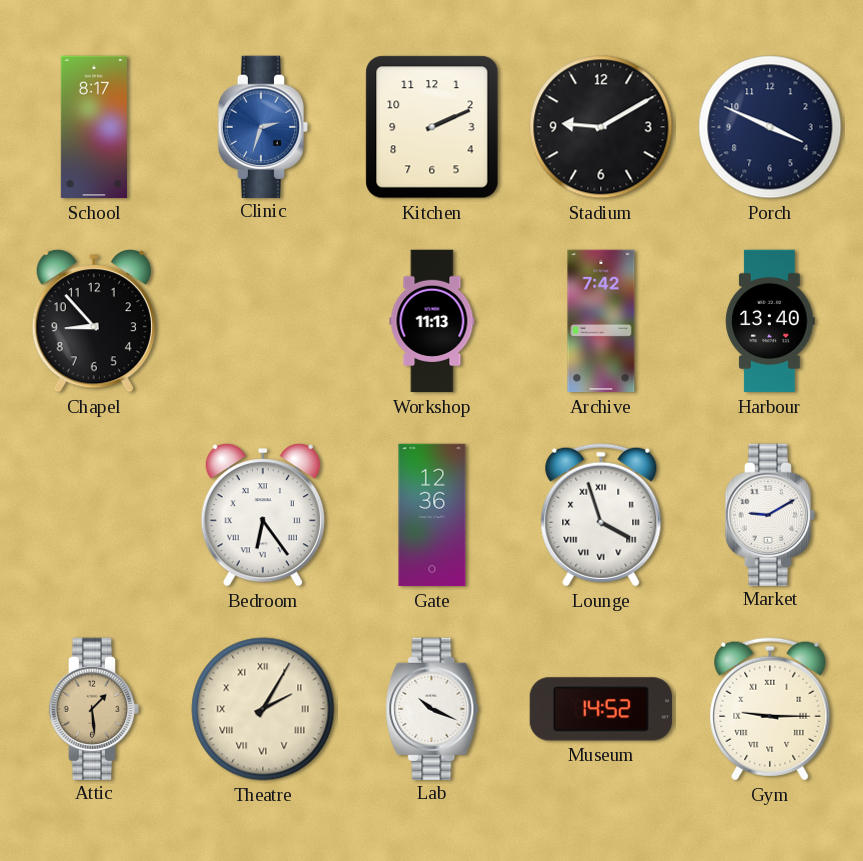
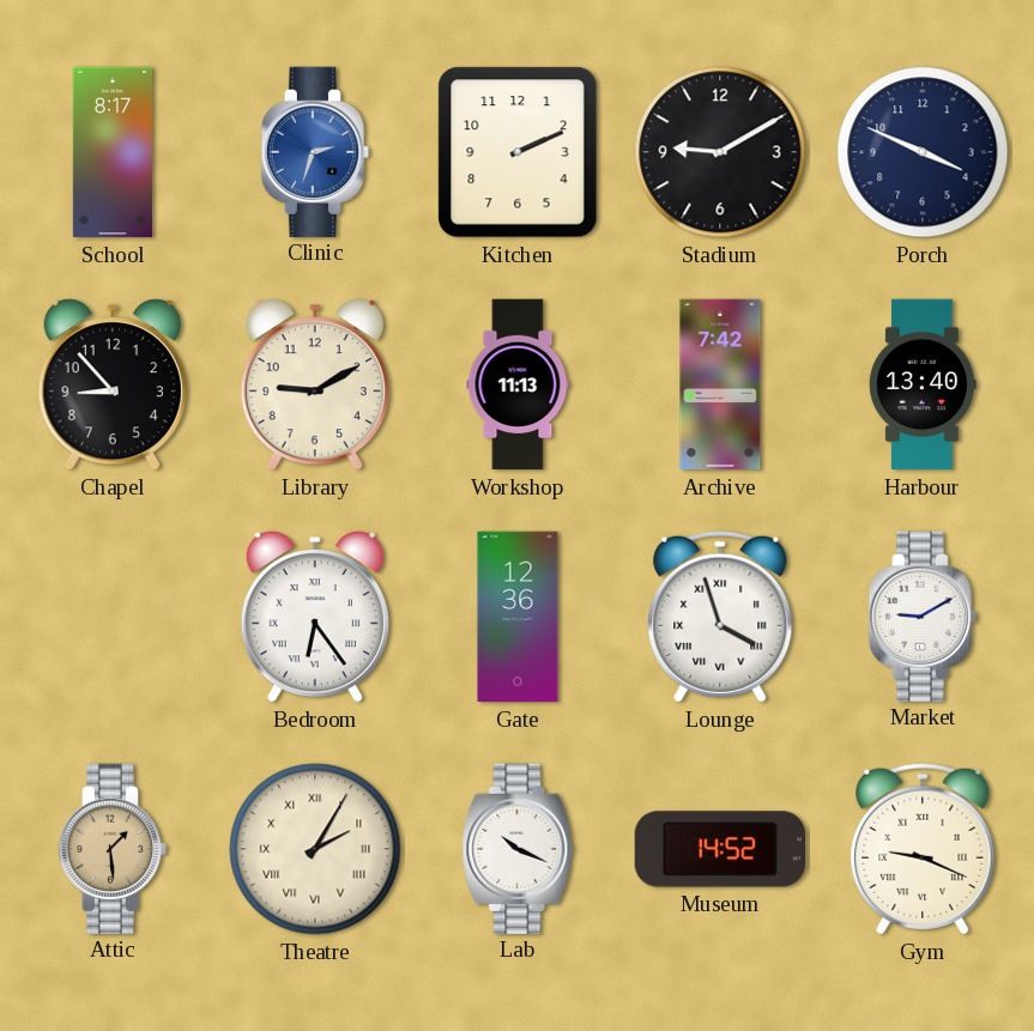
Library: none -> 9:10 (315, 384)
Gym: 9:15 -> 9:19 (923, 849)
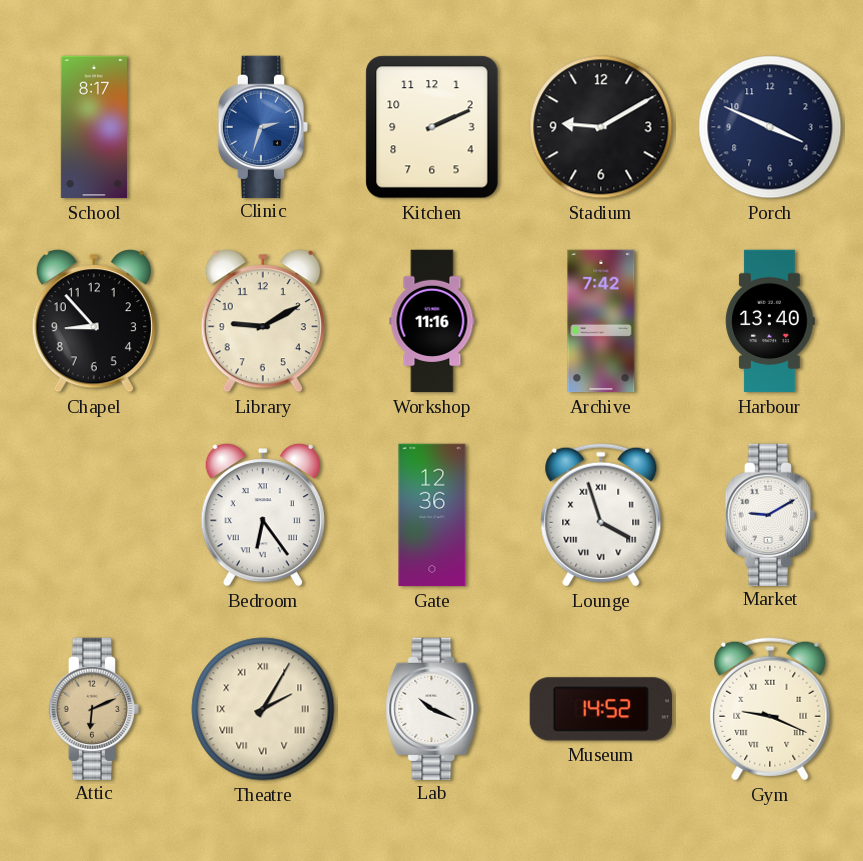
Workshop: 11:13 -> 11:16 (432, 321)
Attic: 1:29 -> 6:11 (93, 708)
